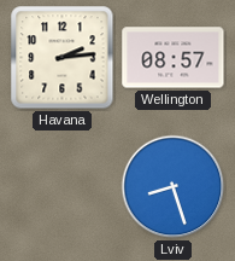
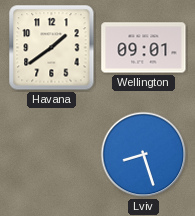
Havana: 2:14 -> 1:39 (52, 48)
Wellington: 08:57 -> 09:01 (144, 48)
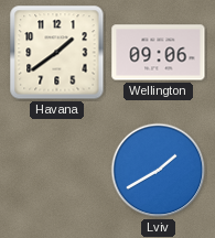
Wellington: 09:01 -> 09:06 (159, 53)
Lviv: 8:27 -> 1:40 (159, 171)
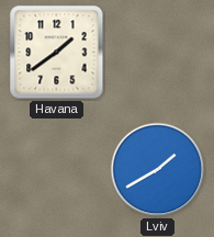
Wellington: 09:06 -> none (159, 53)
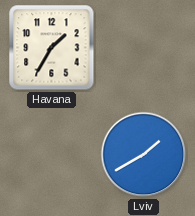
Havana: 1:39 -> 1:35 (52, 48)
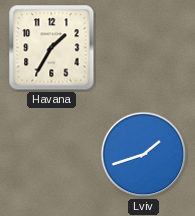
Lviv: 1:40 -> 1:42 (144, 155)
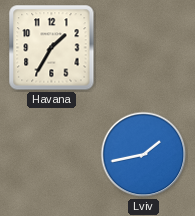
Lviv: 1:42 -> 1:43 (144, 155)
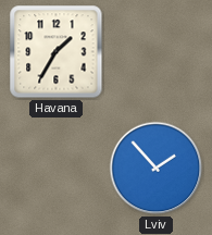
Lviv: 1:43 -> 1:53 (157, 169)
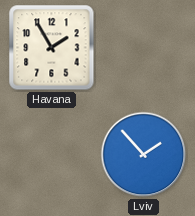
Havana: 1:35 -> 1:55 (52, 48)
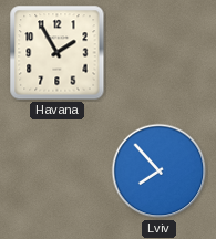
Lviv: 1:53 -> 7:53 (160, 172)
